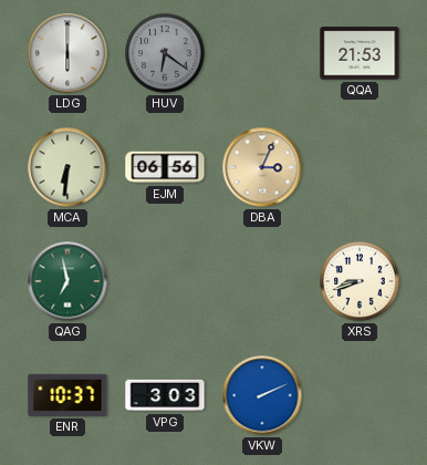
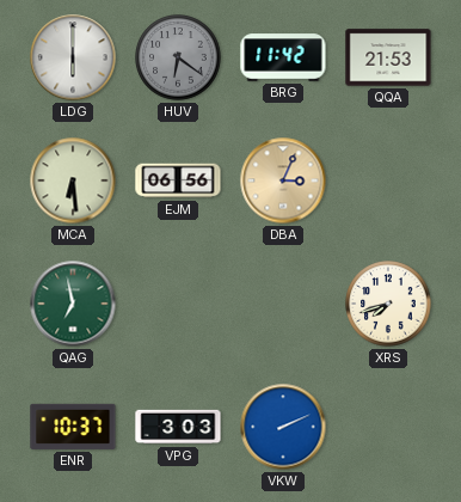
BRG: none -> 11:42 (283, 57)
MCA: 6:31 -> 6:29 (73, 180)
XRS: 8:42 -> 7:42 (388, 304)
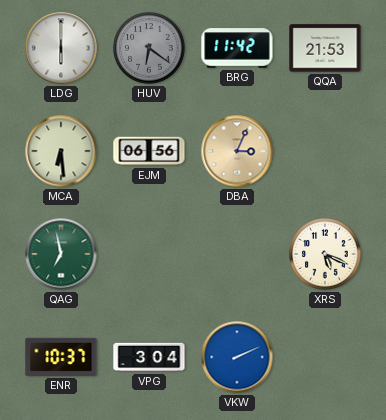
XRS: 7:42 -> 5:19 (325, 254)
VPG: 3:03 -> 3:04 (149, 357)
